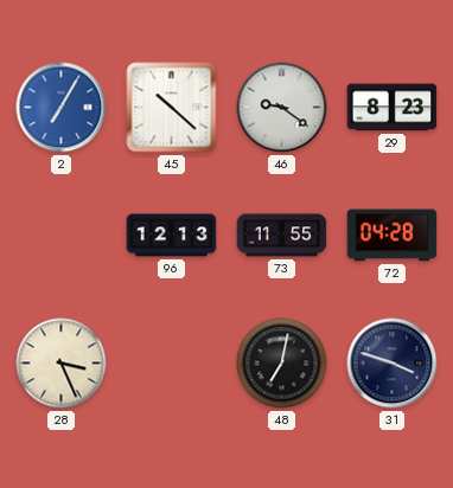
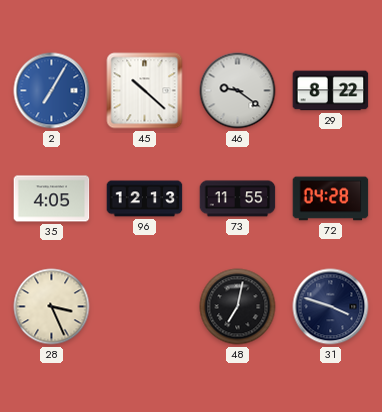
29: 8:23 -> 8:22 (331, 91)
35: none -> 4:05 (52, 199)
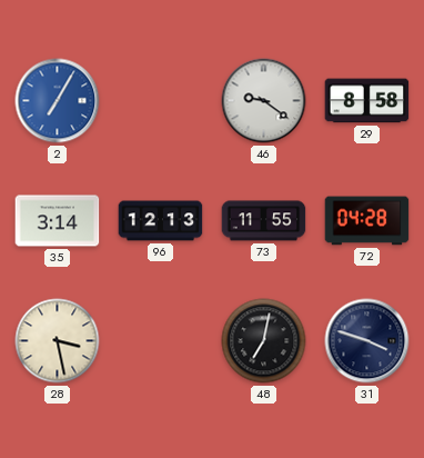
45: 10:22 -> none (145, 91)
29: 8:22 -> 8:58 (367, 101)
35: 4:05 -> 3:14 (58, 221)
28: 3:26 -> 3:28 (58, 341)
